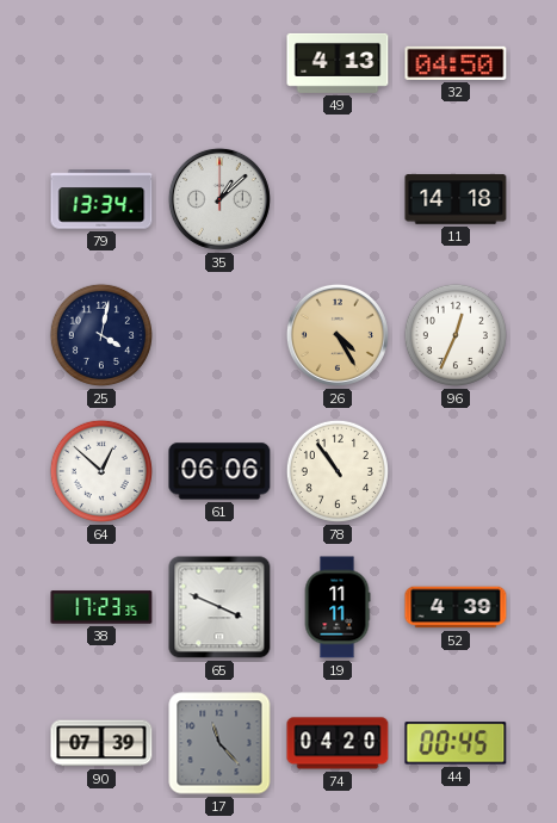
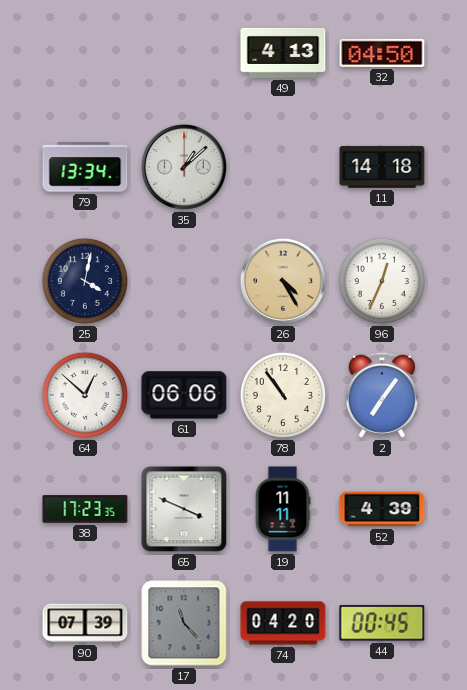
2: none -> 7:06 (382, 395)
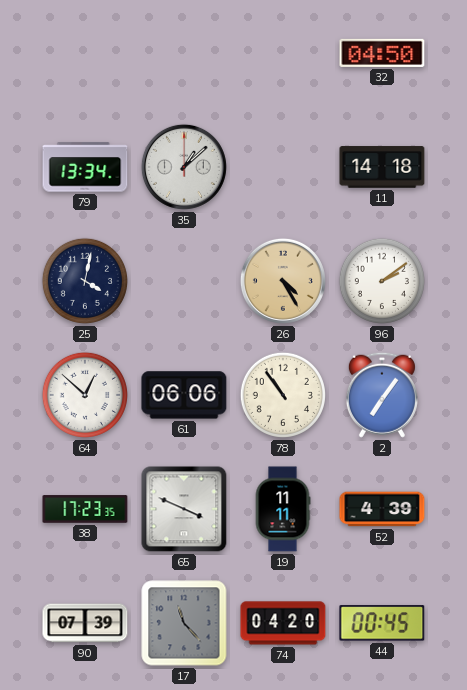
49: 4:13 -> none (283, 53)
96: 12:34 -> 2:09 (382, 281)
